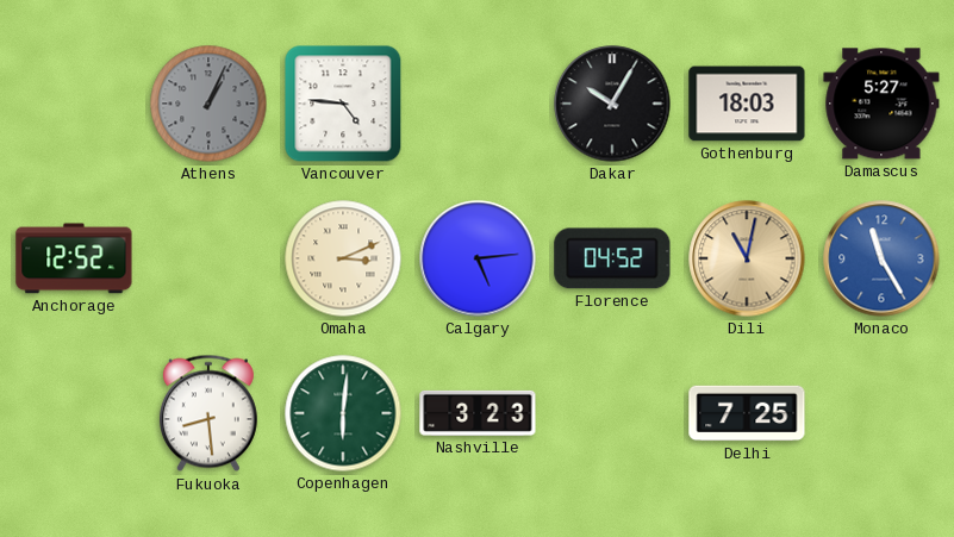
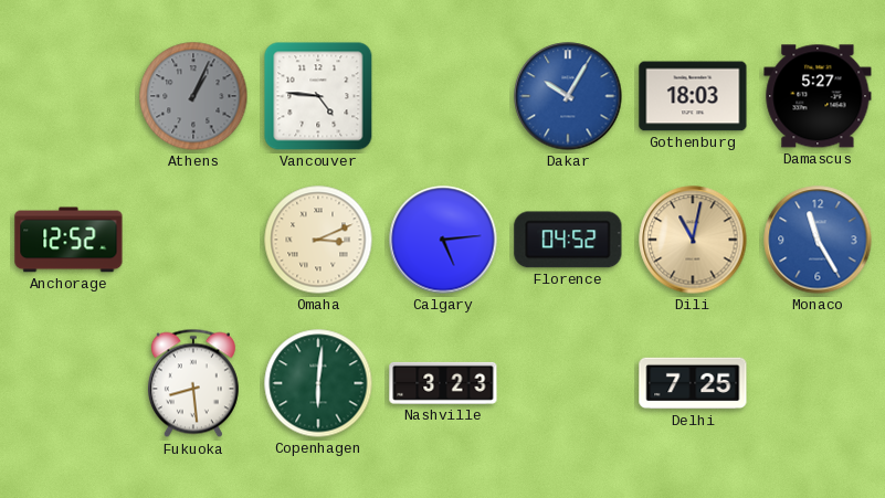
Dakar dial: black -> blue (568, 96)
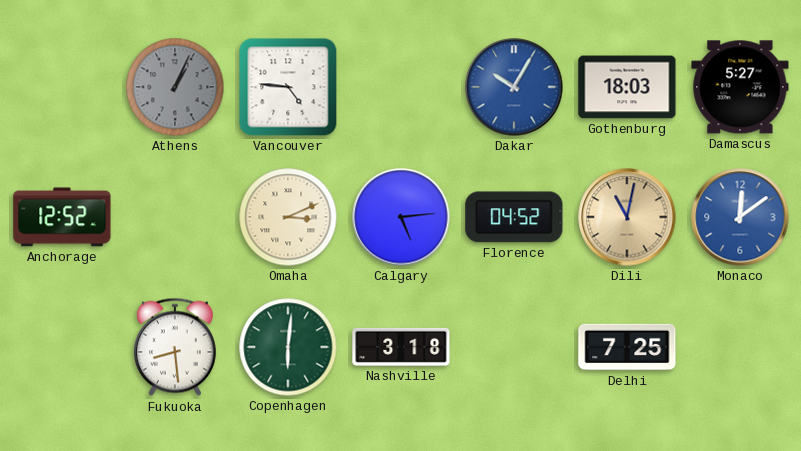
Monaco: 11:25 -> 12:09 (740, 217)
Nashville: 3:23 -> 3:18 (401, 347)
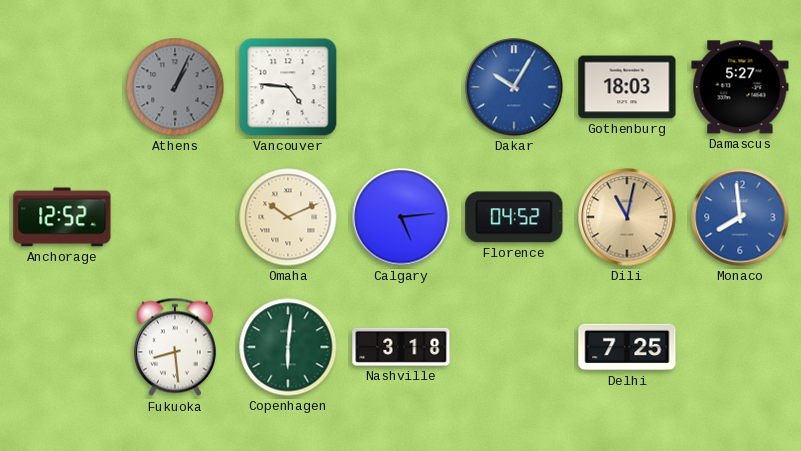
Omaha: 3:11 -> 10:11 (288, 217)
Monaco: 12:09 -> 7:59 (740, 217)
